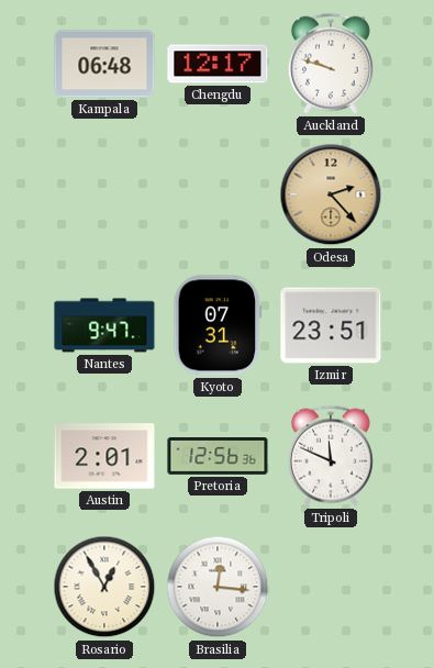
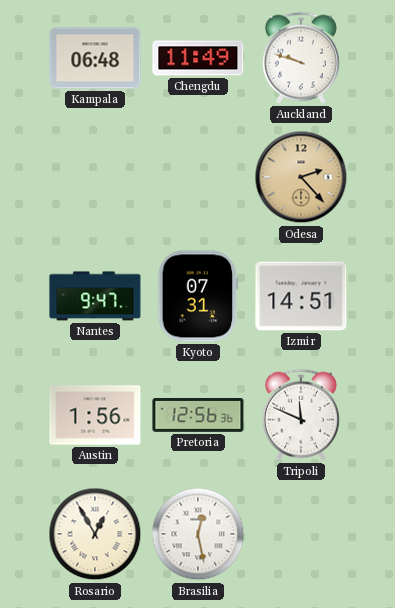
Chengdu: 12:17 -> 11:49 (198, 58)
Izmir: 23:51 -> 14:51 (301, 296)
Austin: 2:01 -> 1:56 (95, 415)
Brasilia: 12:16 -> 12:28 (198, 534)
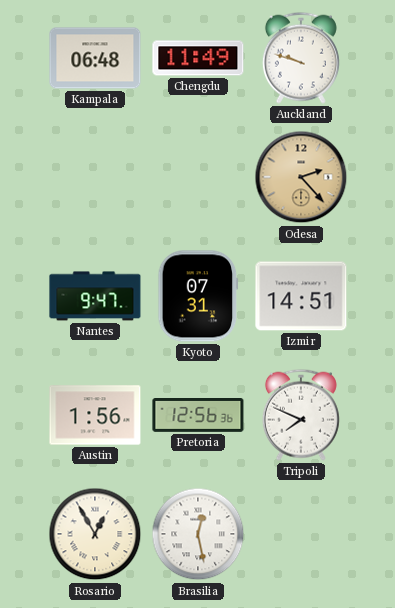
Tripoli: 11:49 -> 7:49 (301, 415)
